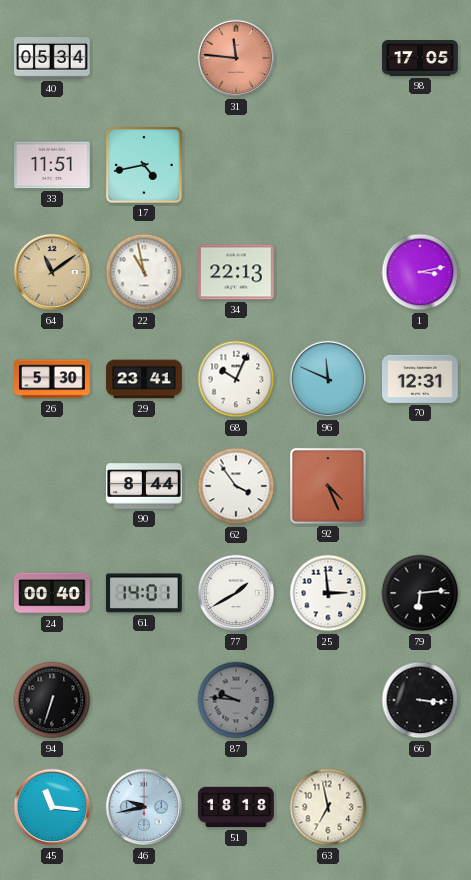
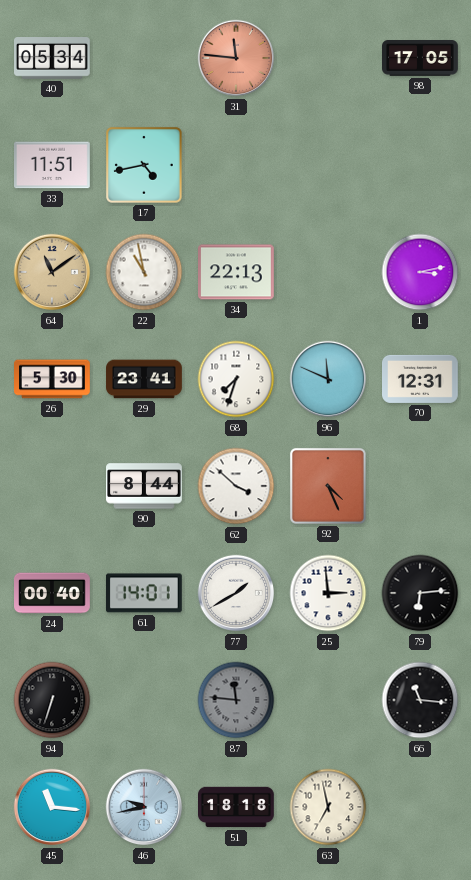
68: 10:04 -> 7:33 (236, 379)
62: 3:54 -> 3:52 (236, 486)
87: 9:46 -> 11:46 (236, 700)
66: 3:16 -> 11:16 (420, 700)
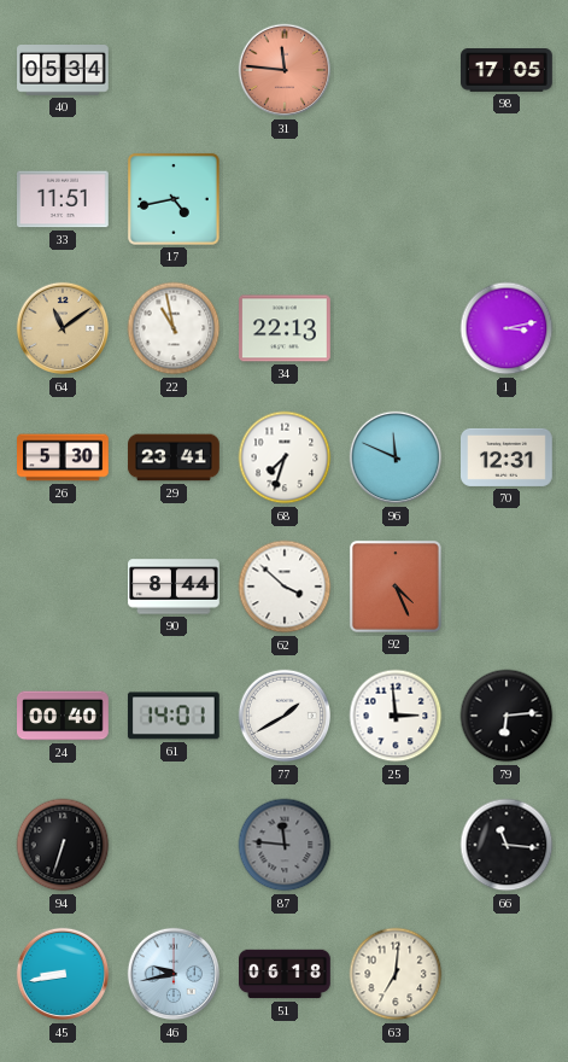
45: 11:16 -> 8:43 (63, 974)
51: 18:18 -> 06:18 (286, 974)
63: 6:58 -> 7:01 (396, 974)
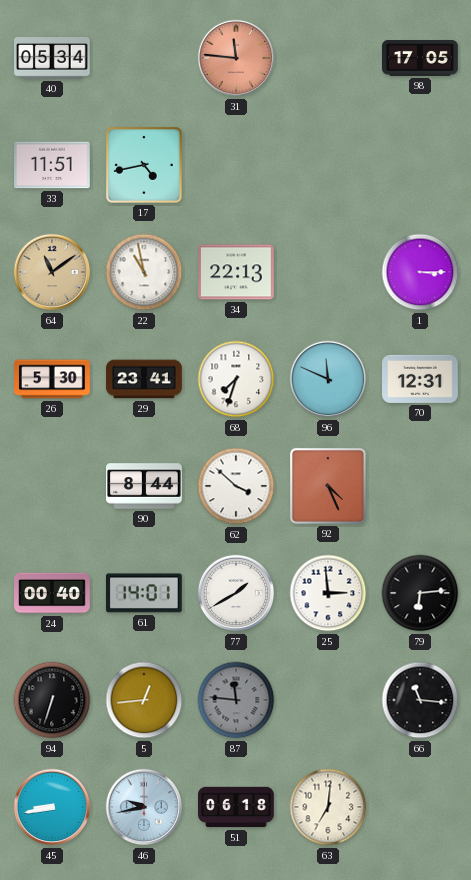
1: 3:13 -> 3:15 (420, 272)
5: none -> 12:44 (144, 700)
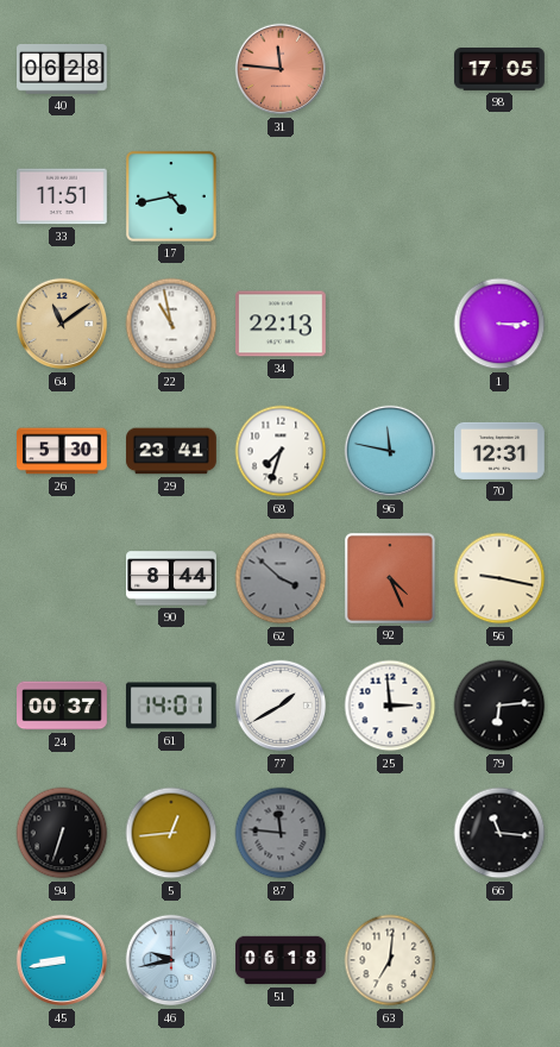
40: 05:34 -> 06:28 (63, 70)
96: 11:49 -> 11:47 (390, 451)
62 dial: white -> grey (281, 578)
56: none -> 9:17 (499, 578)
24: 00:40 -> 00:37 (63, 706)
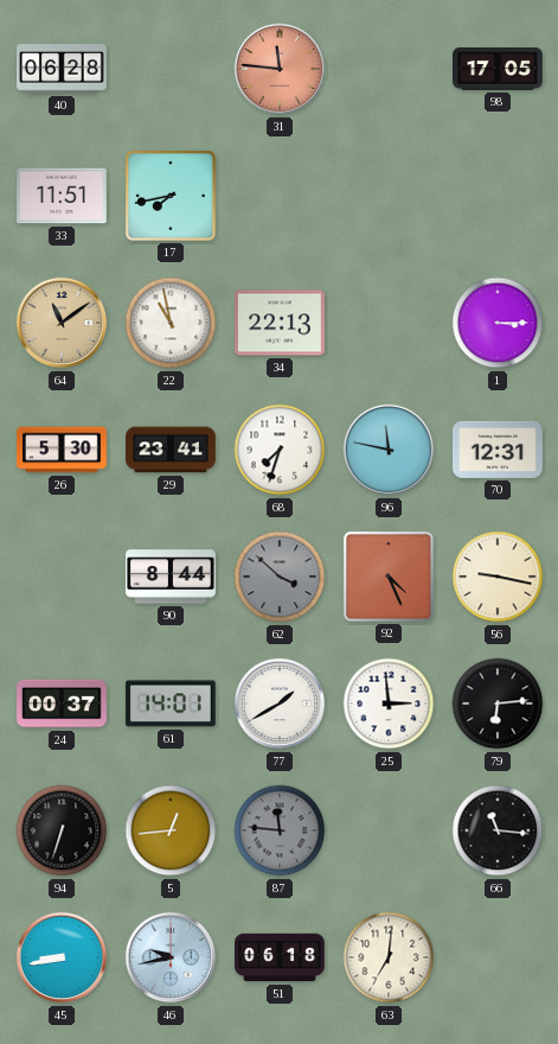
17: 4:43 -> 7:43 (171, 196)
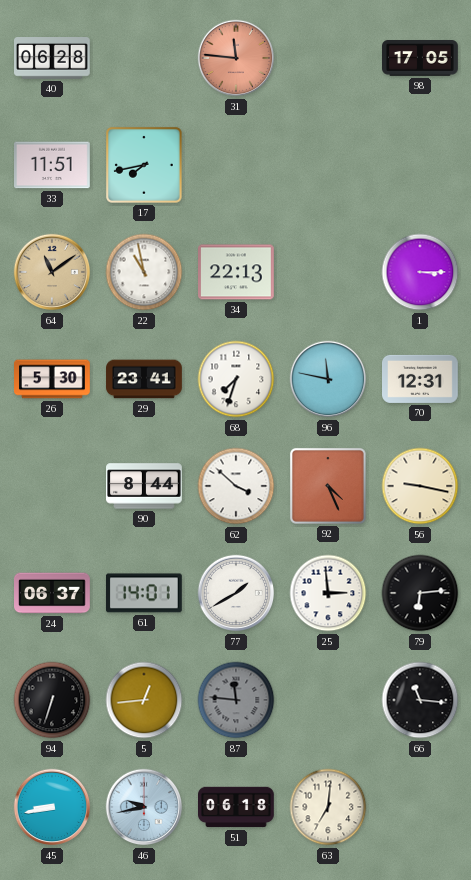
62 dial: grey -> white (236, 486)
24: 00:37 -> 06:37 (53, 593)
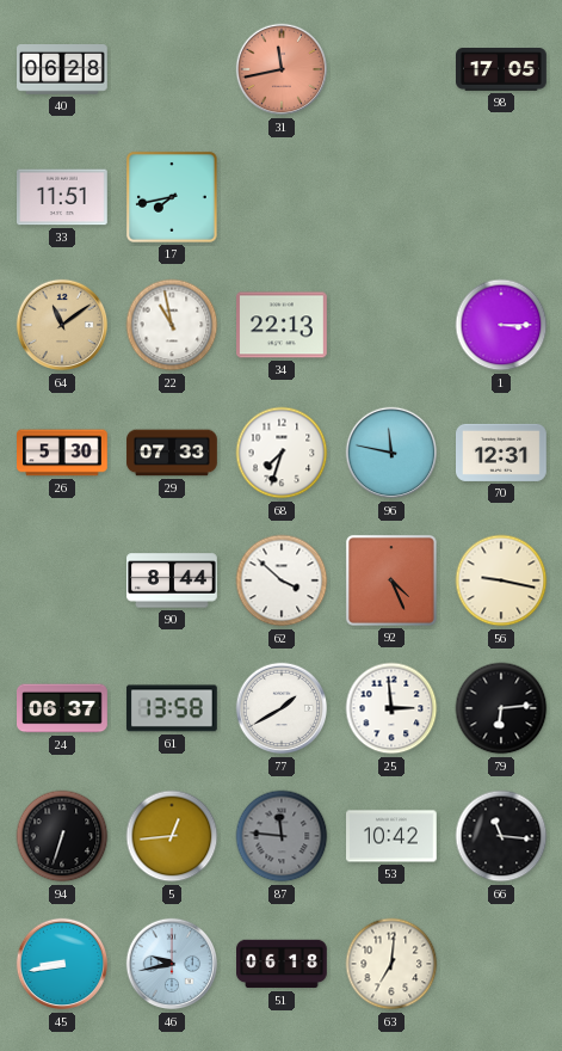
31: 11:46 -> 11:43 (282, 69)
29: 23:41 -> 07:33 (172, 453)
61: 14:01 -> 13:58 (172, 708)
53: none -> 10:42 (393, 836)
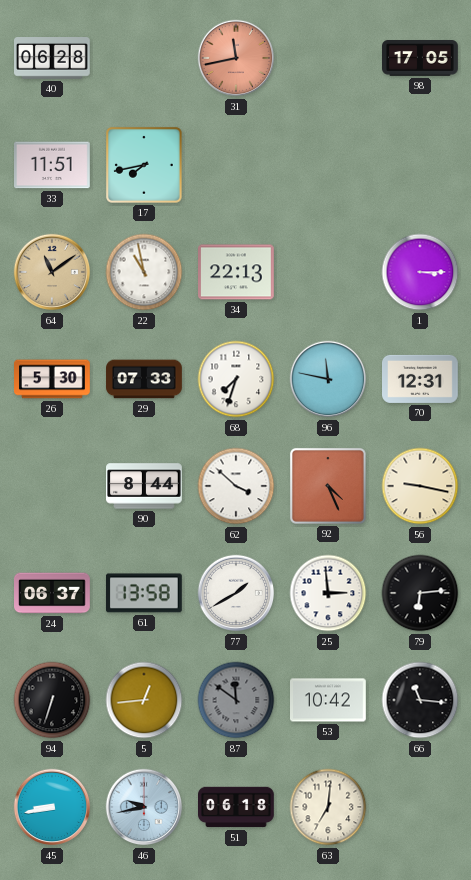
87: 11:46 -> 11:51 (236, 700)
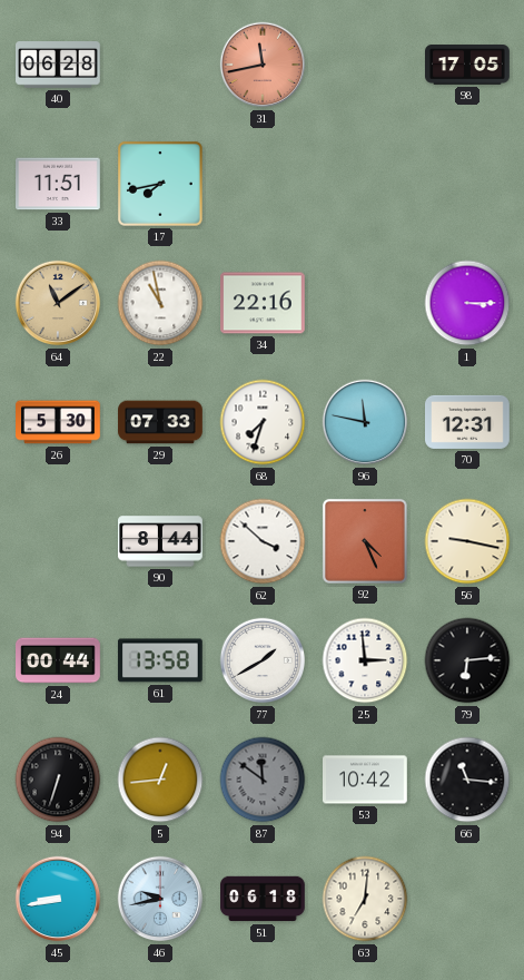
34: 22:13 -> 22:16 (264, 303)
24: 06:37 -> 00:44 (59, 660)
